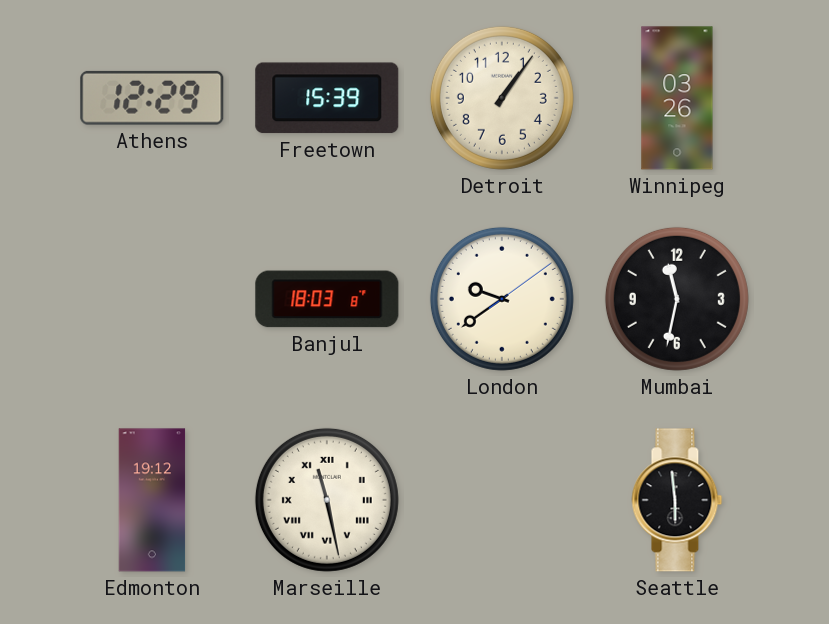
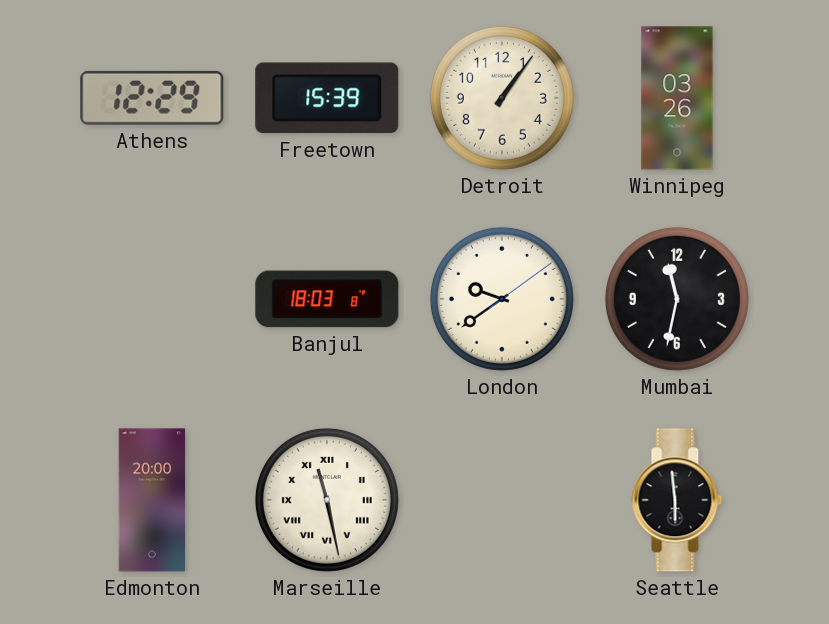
Edmonton: 19:12 -> 20:00 (152, 500)
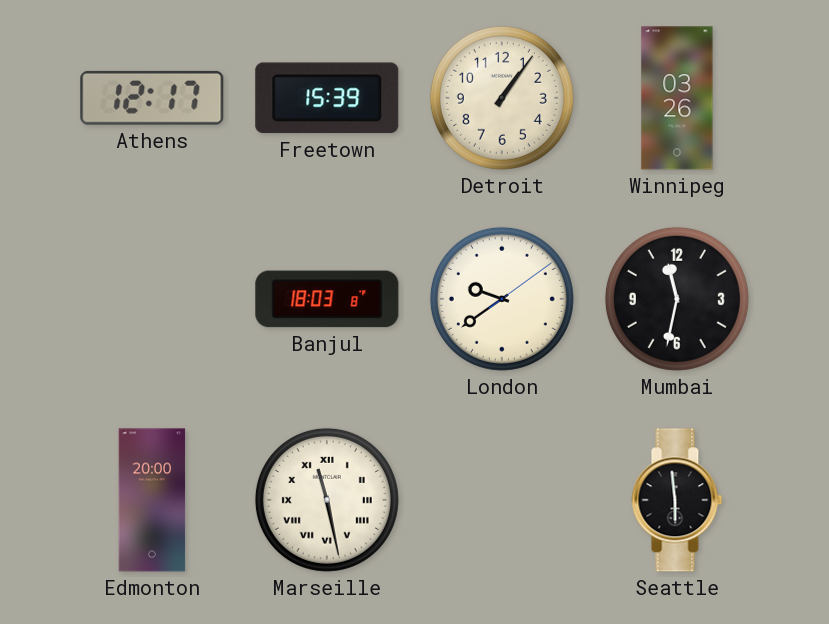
Athens: 12:29 -> 12:17 (152, 98)
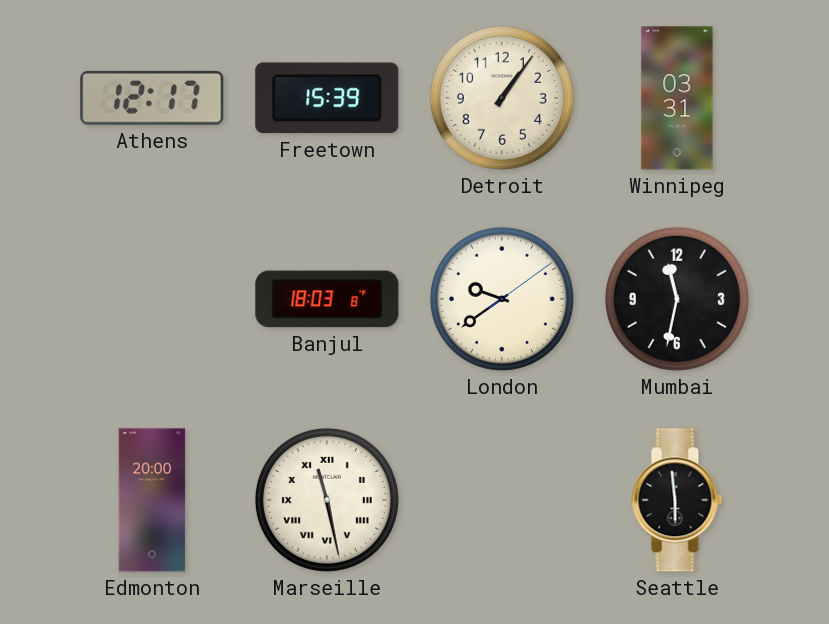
Winnipeg: 03:26 -> 03:31 (677, 98)
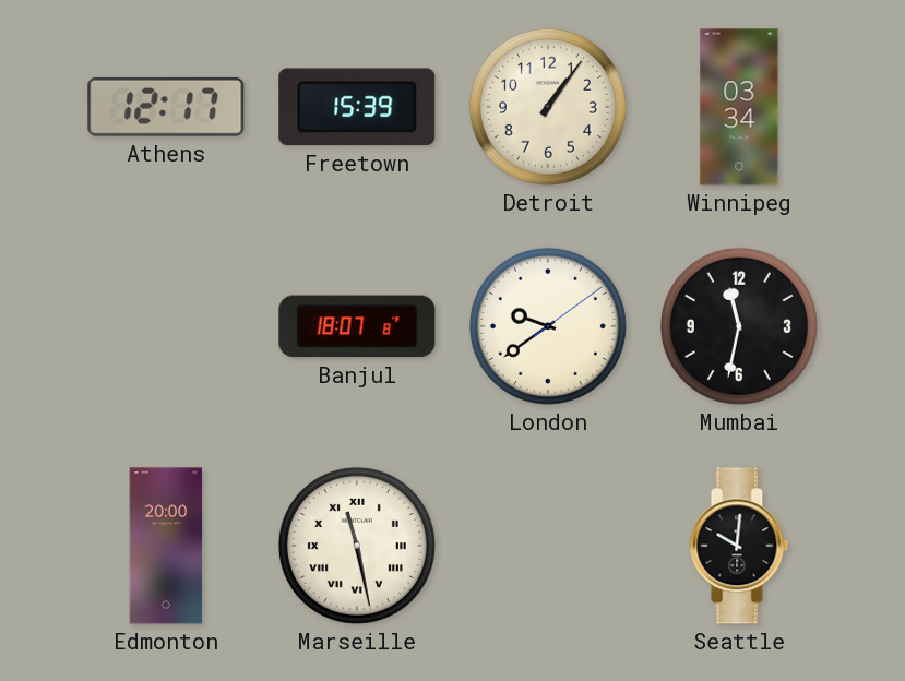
Winnipeg: 03:31 -> 03:34 (739, 107)
Banjul: 18:03 -> 18:07 (357, 326)
Seattle: 5:59 -> 10:01 (739, 546)
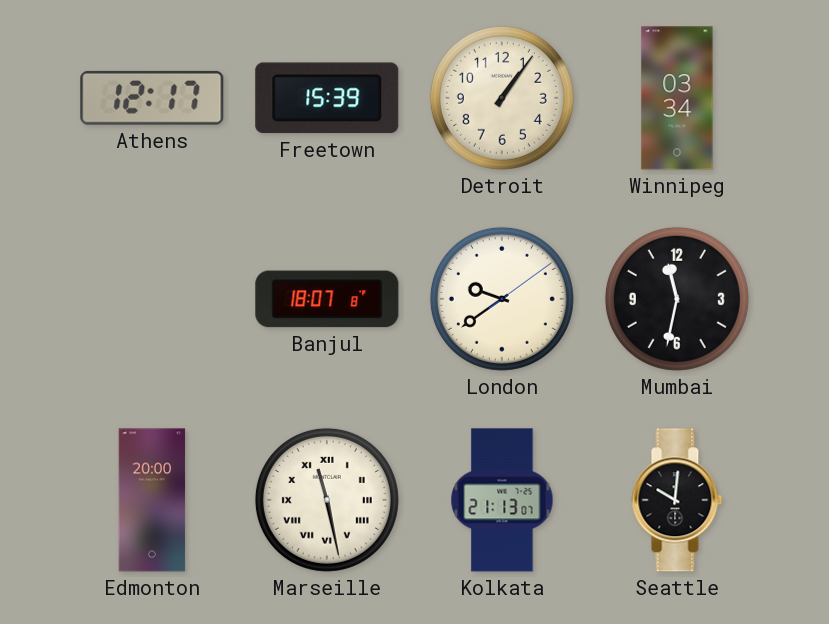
Kolkata: none -> 21:13 (502, 500)
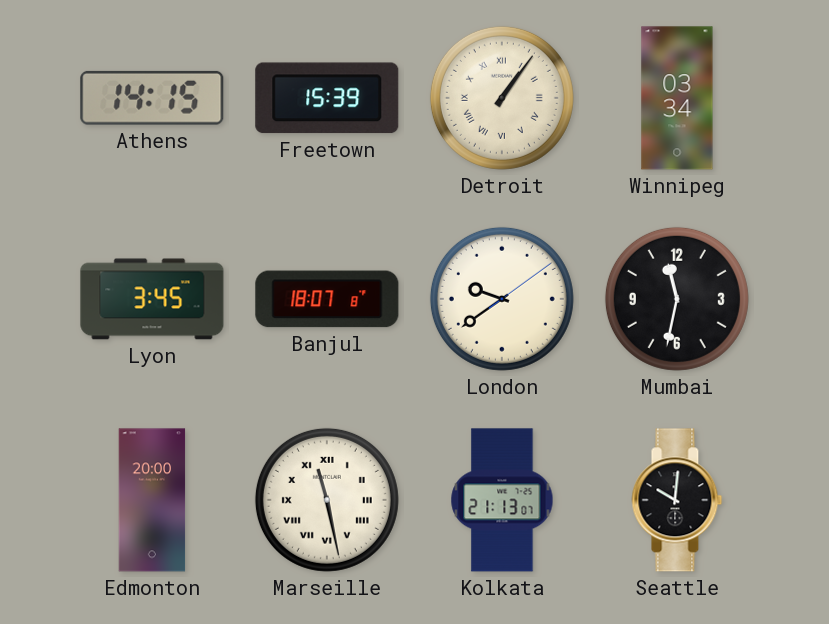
Athens: 12:17 -> 14:15 (152, 98)
Detroit numerals: Arabic -> Roman (502, 98)
Lyon: none -> 3:45 (152, 299)
